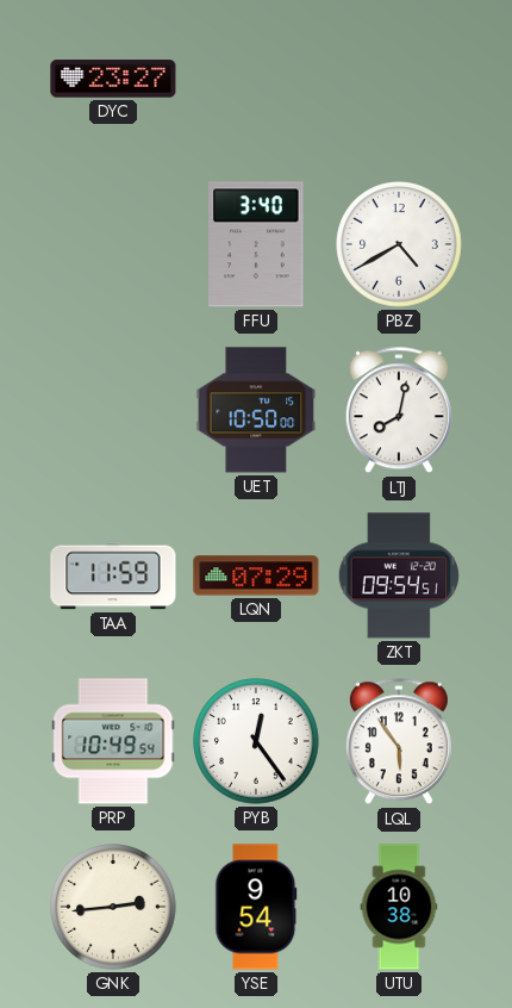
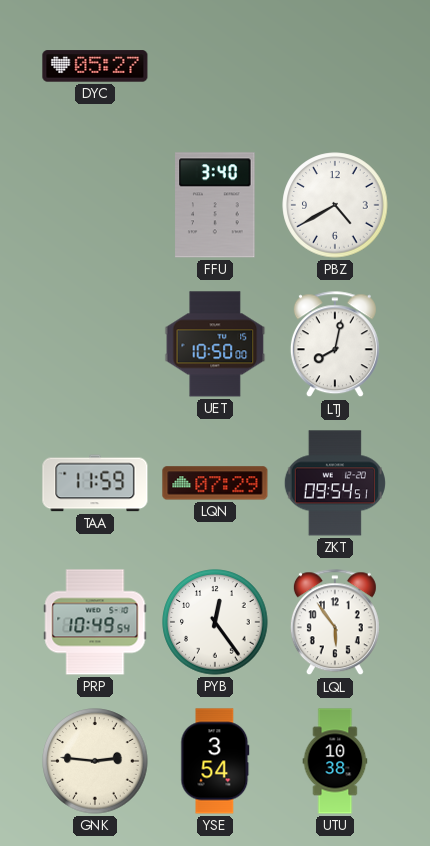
DYC: 23:27 -> 05:27 (95, 66)
GNK: 2:44 -> 2:46 (95, 761)
YSE: 9:54 -> 3:54 (215, 761)
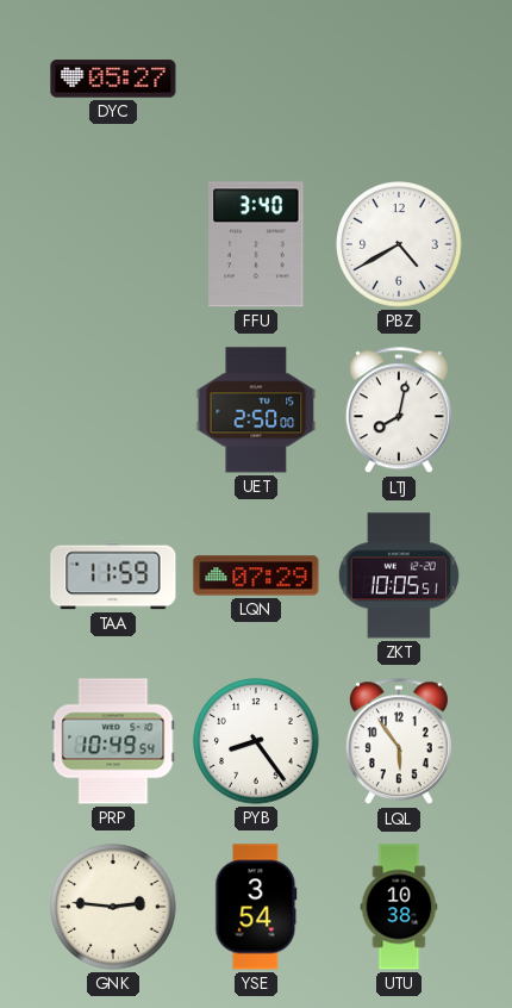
UET: 10:50 -> 2:50 (256, 410)
ZKT: 09:54 -> 10:05 (399, 575)
PYB: 12:24 -> 8:24 (256, 741)
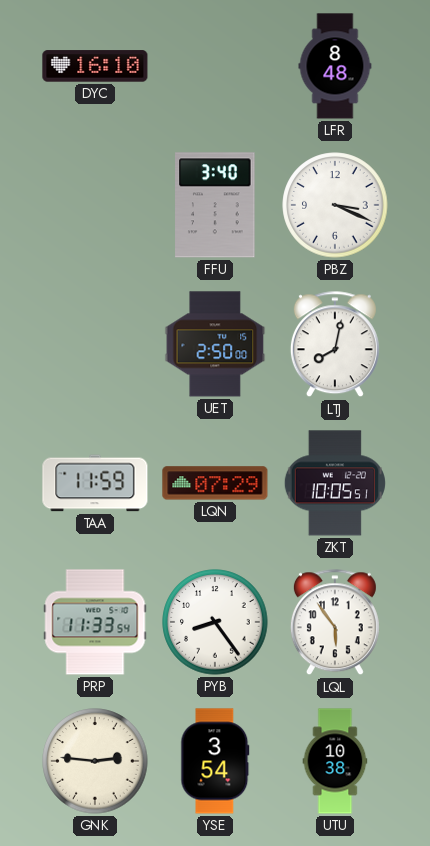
DYC: 05:27 -> 16:10 (95, 66)
LFR: none -> 8:48 (335, 66)
PBZ: 4:40 -> 3:19 (335, 205)
PRP: 10:49 -> 11:33 (95, 622)
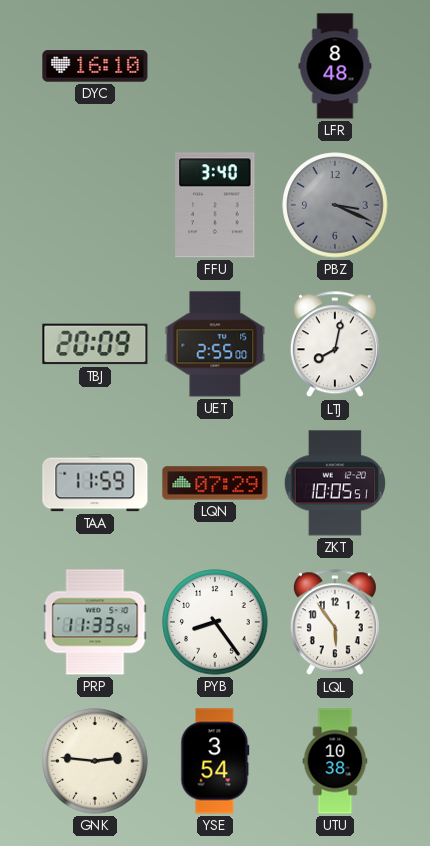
PBZ dial: white -> grey (335, 205)
TBJ: none -> 20:09 (95, 344)
UET: 2:50 -> 2:55 (215, 344)
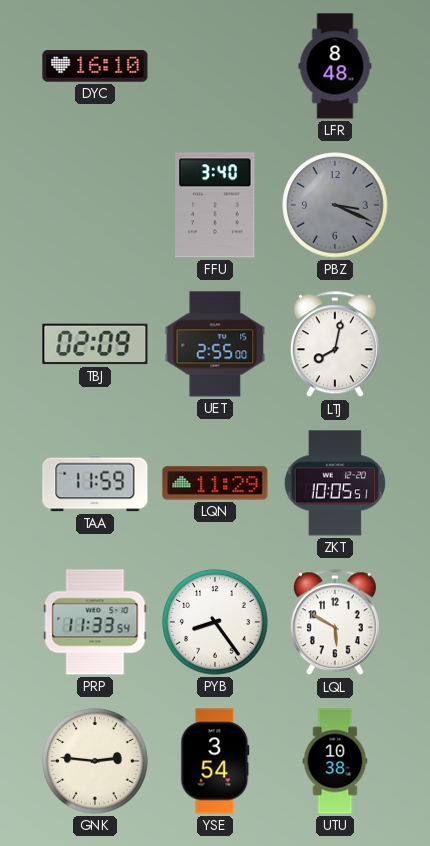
TBJ: 20:09 -> 02:09 (95, 344)
LQN: 07:29 -> 11:29 (215, 483)
LQL: 5:54 -> 5:50 (335, 623)
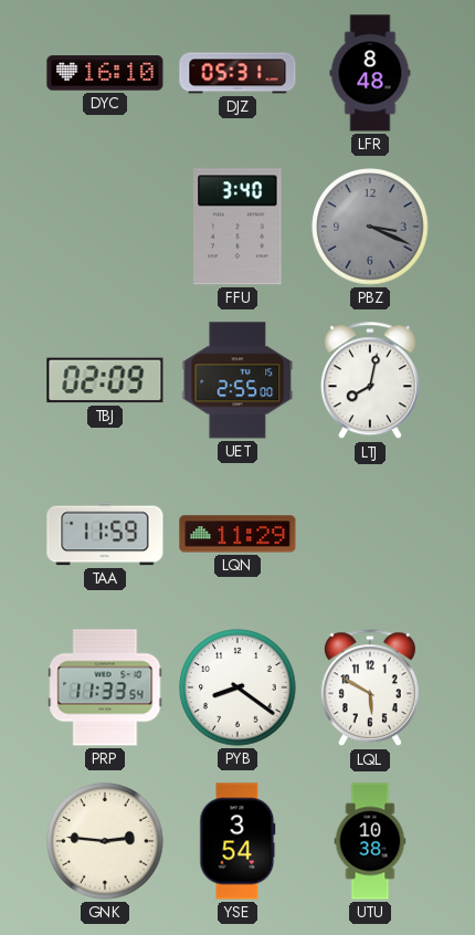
DJZ: none -> 05:31 (237, 73)
ZKT: 10:05 -> none (335, 483)
PYB: 8:24 -> 8:21 (237, 687)
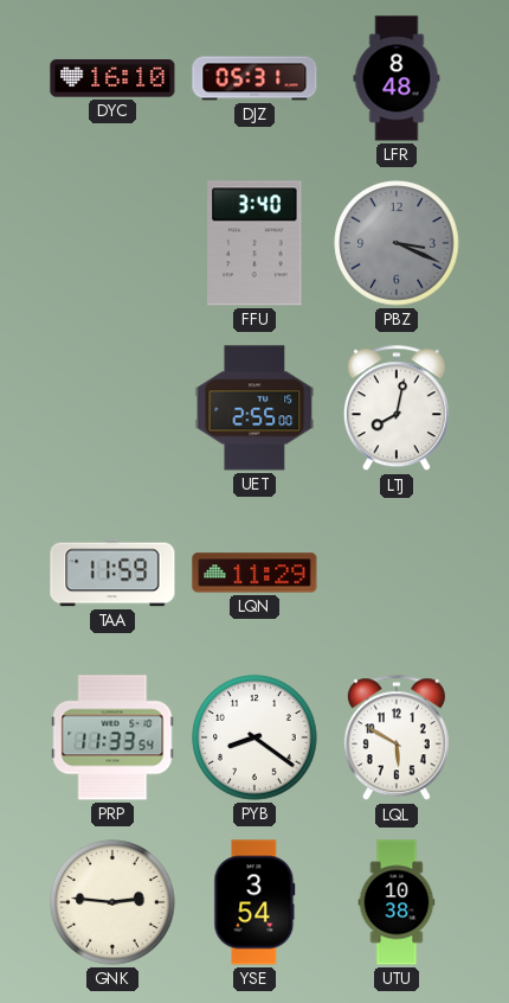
TBJ: 02:09 -> none (105, 380)
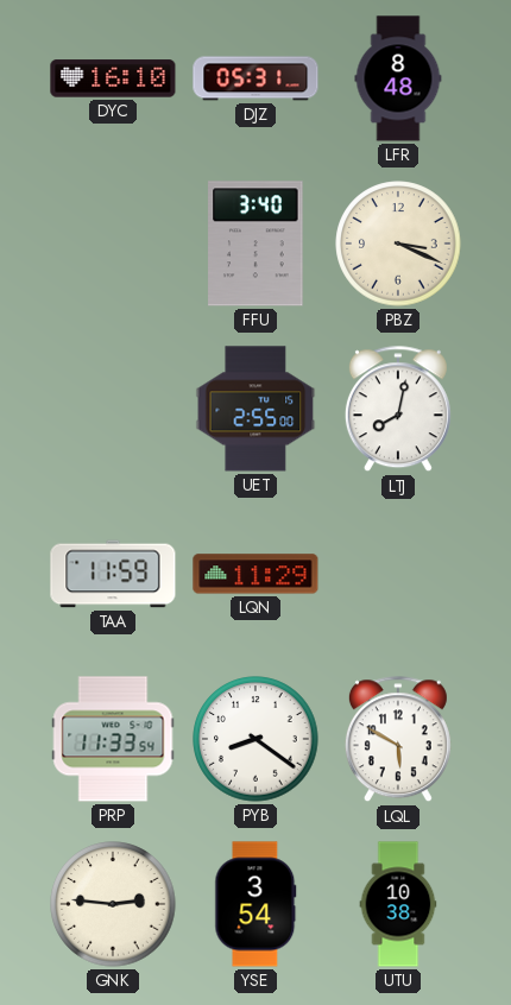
PBZ dial: grey -> cream (398, 244)
